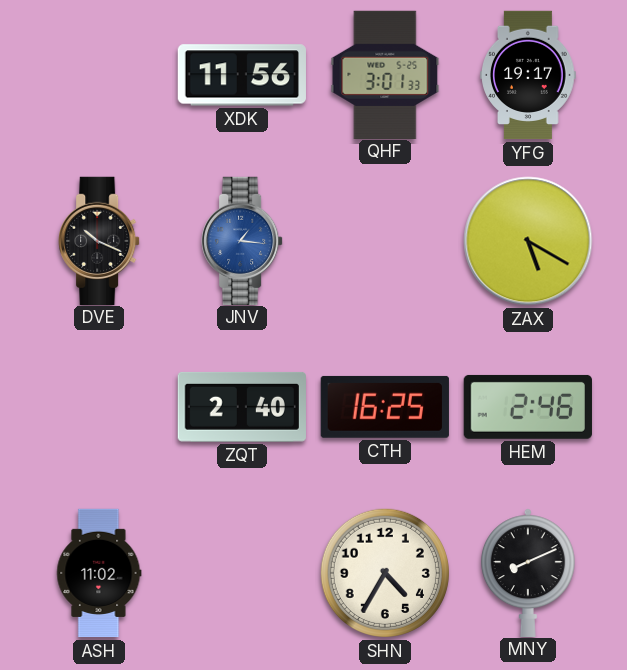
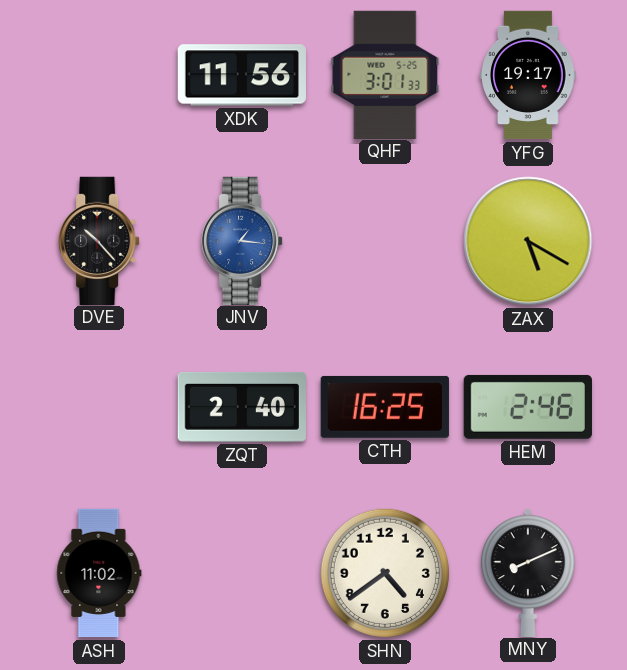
DVE: 10:19 -> 10:23 (99, 240)
SHN: 4:35 -> 4:39 (385, 573)
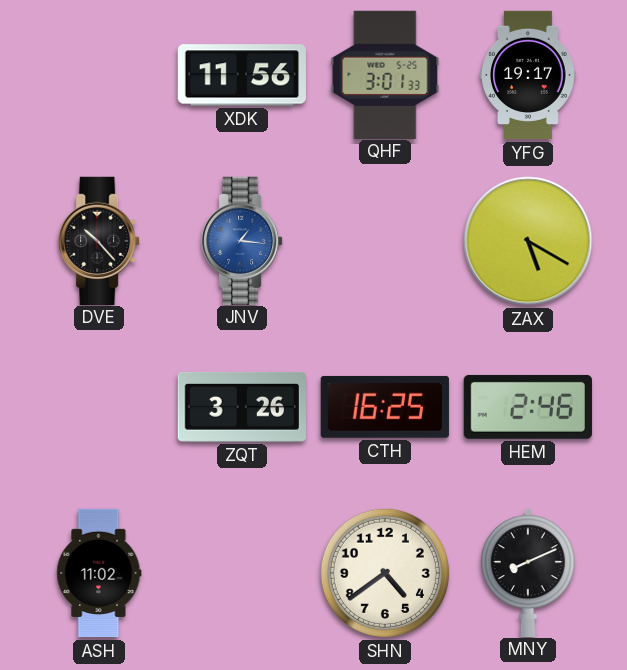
ZQT: 2:40 -> 3:26 (242, 407)
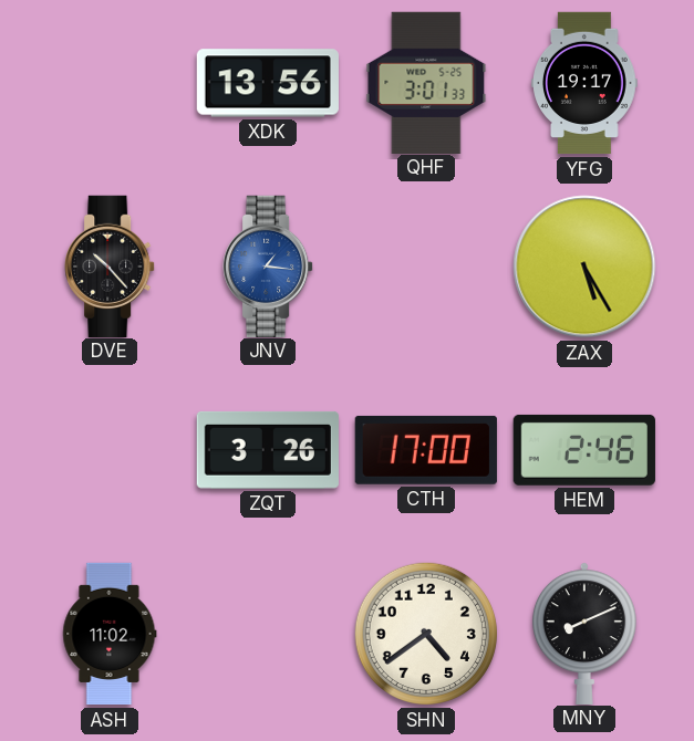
XDK: 11:56 -> 13:56 (267, 83)
ZAX: 5:20 -> 5:25 (584, 267)
CTH: 16:25 -> 17:00 (426, 450)
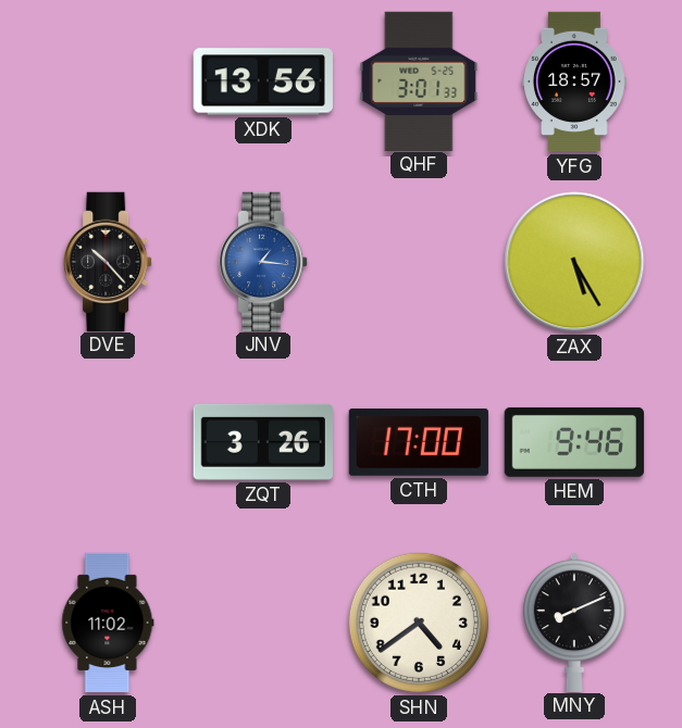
YFG: 19:17 -> 18:57 (575, 81)
HEM: 2:46 -> 9:46 (574, 442)
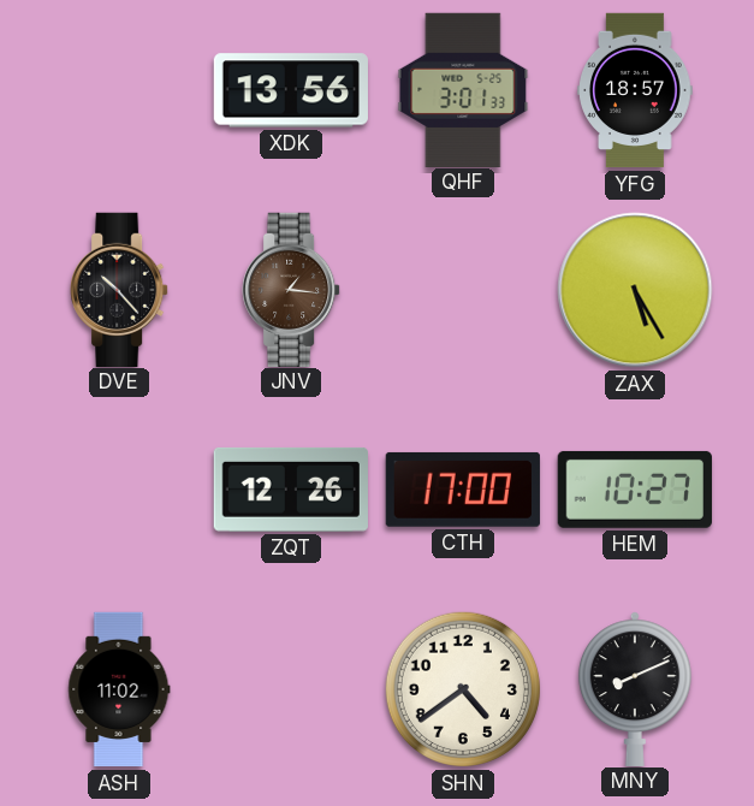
JNV dial: blue -> brown (291, 289)
ZQT: 3:26 -> 12:26 (291, 490)
HEM: 9:46 -> 10:27 (635, 490)
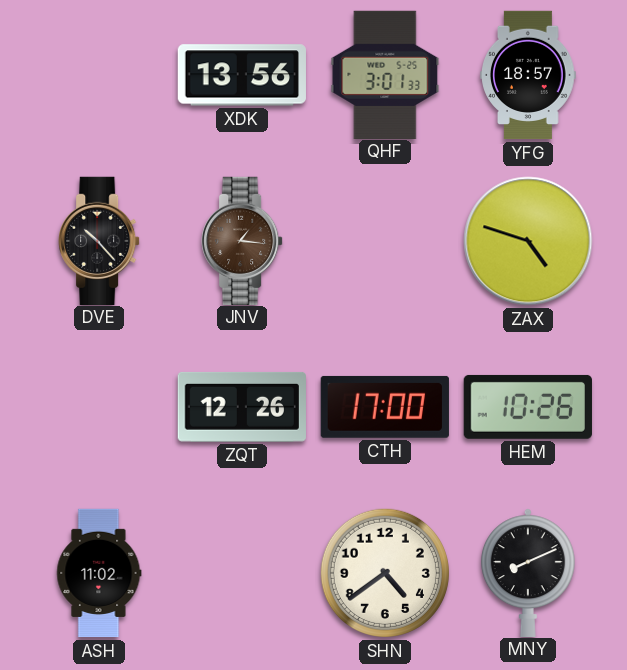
ZAX: 5:25 -> 4:48 (528, 241)
HEM: 10:27 -> 10:26 (528, 407)
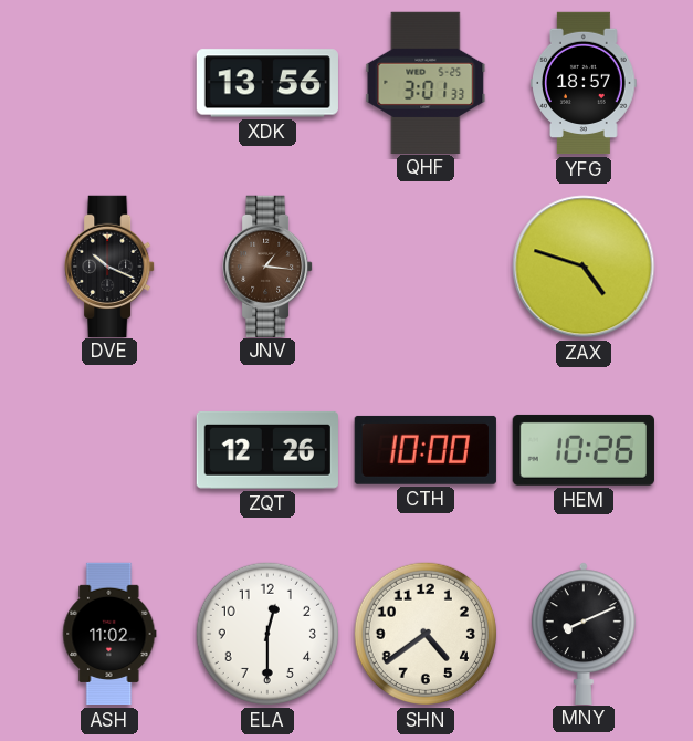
DVE: 10:23 -> 10:19 (109, 265)
CTH: 17:00 -> 10:00 (426, 450)
ELA: none -> 12:30 (267, 634)
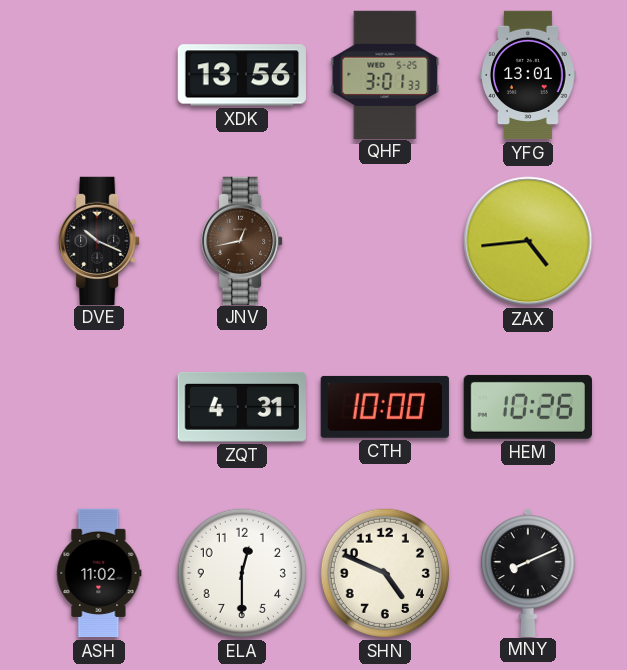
YFG: 18:57 -> 13:01 (529, 75)
JNV: 1:16 -> 12:43 (242, 240)
ZAX: 4:48 -> 4:44 (528, 241)
ZQT: 12:26 -> 4:31 (242, 407)
SHN: 4:39 -> 4:49 (385, 573)
